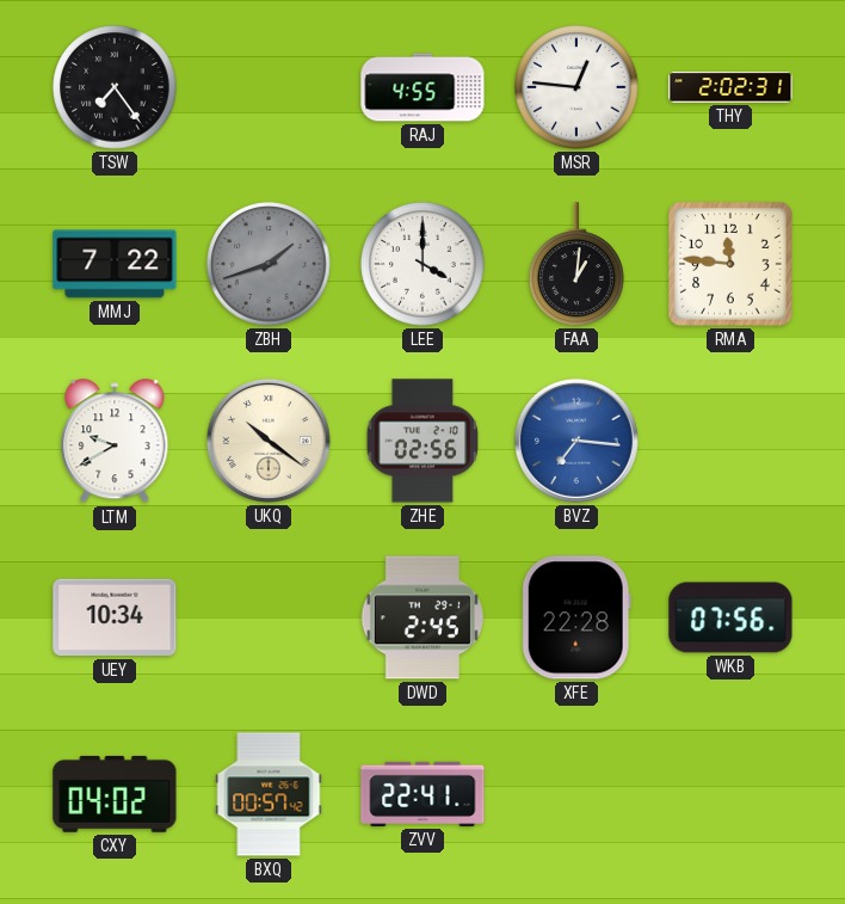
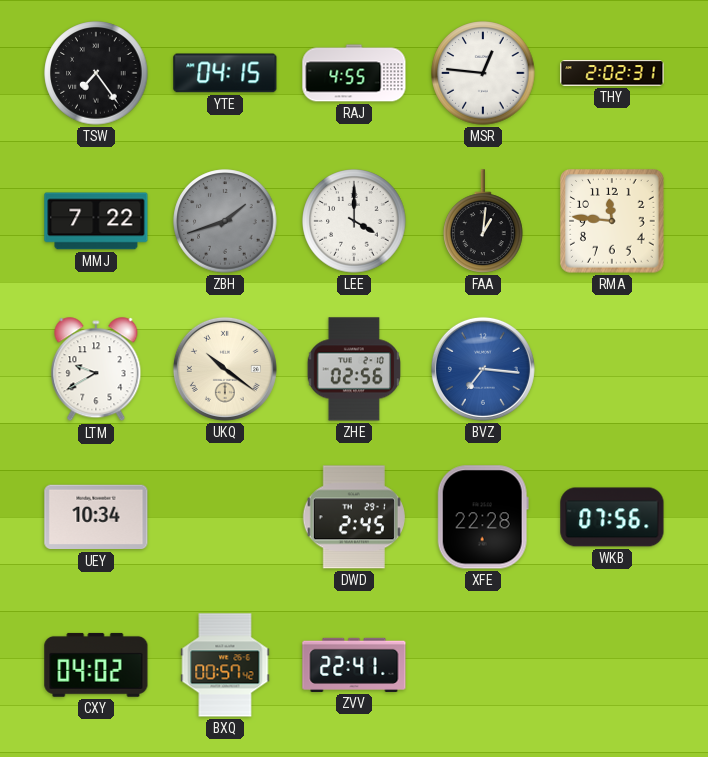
YTE: none -> 04:15 (225, 73)
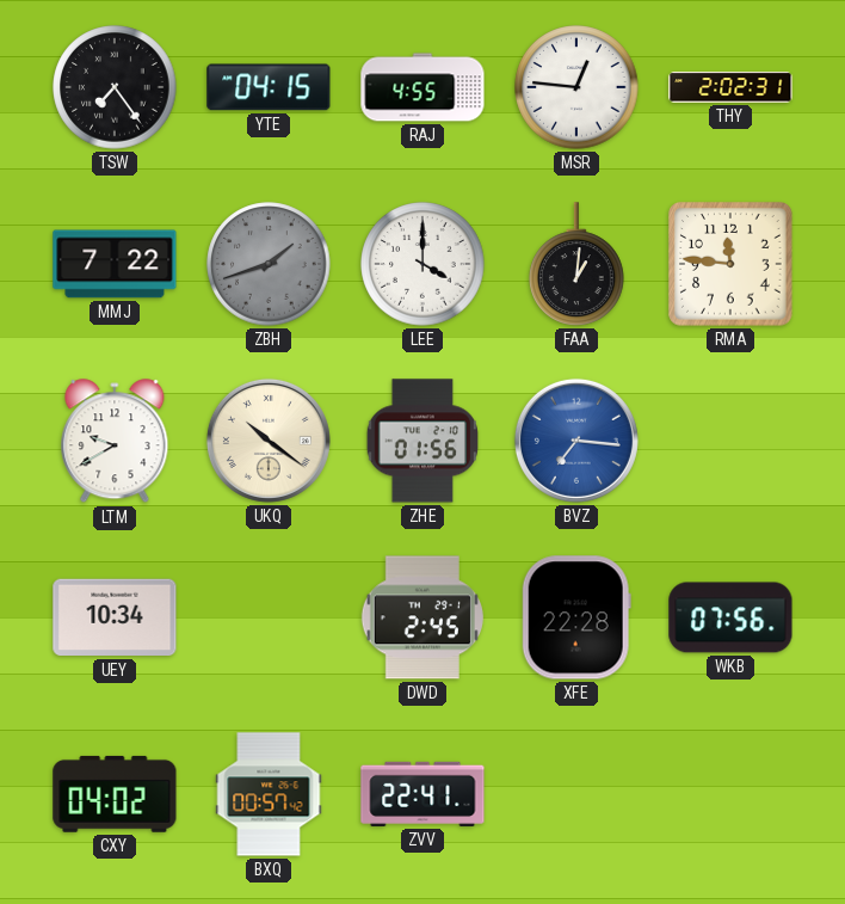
ZHE: 02:56 -> 01:56 (421, 441)
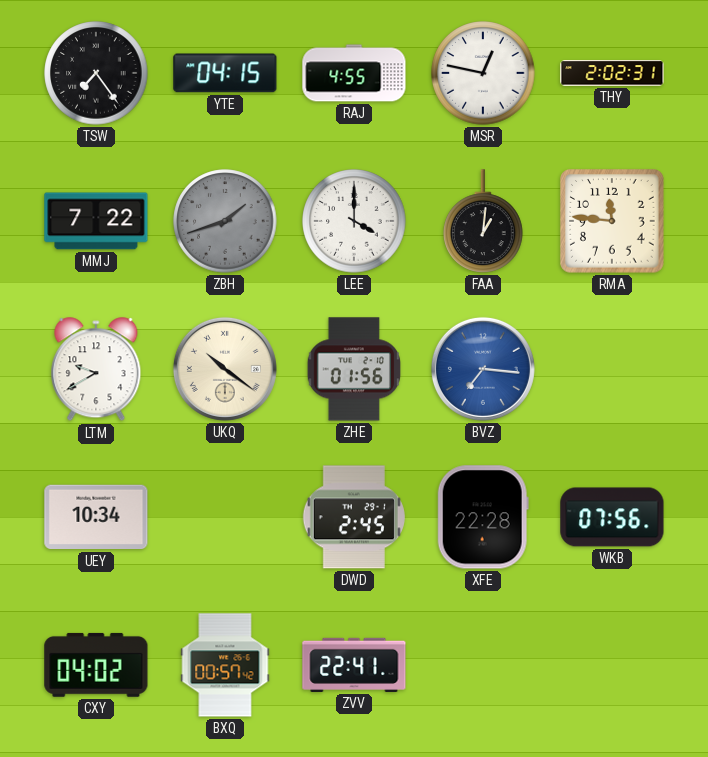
MSR: 12:46 -> 12:47 (483, 73)
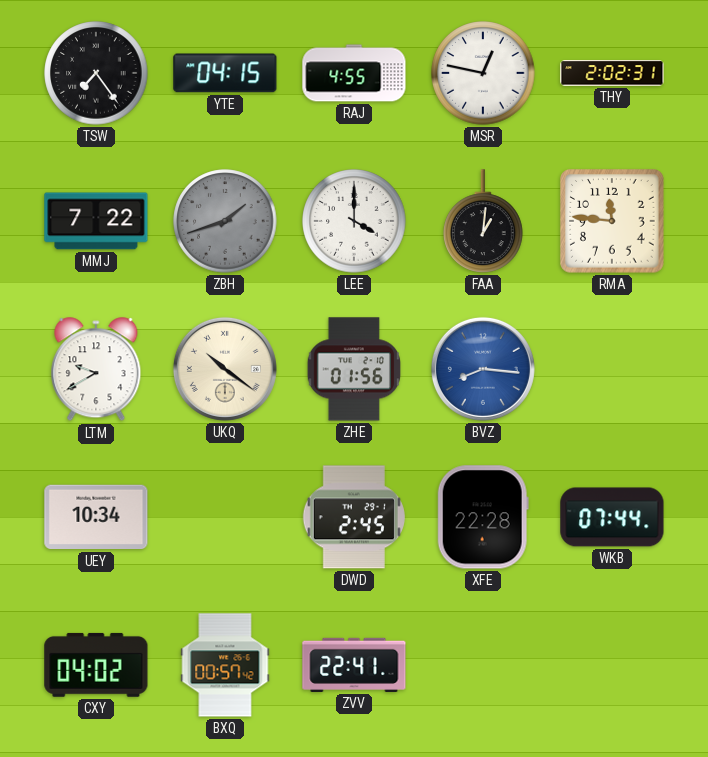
BVZ: 7:16 -> 8:16 (483, 369)
WKB: 07:56 -> 07:44 (612, 517)
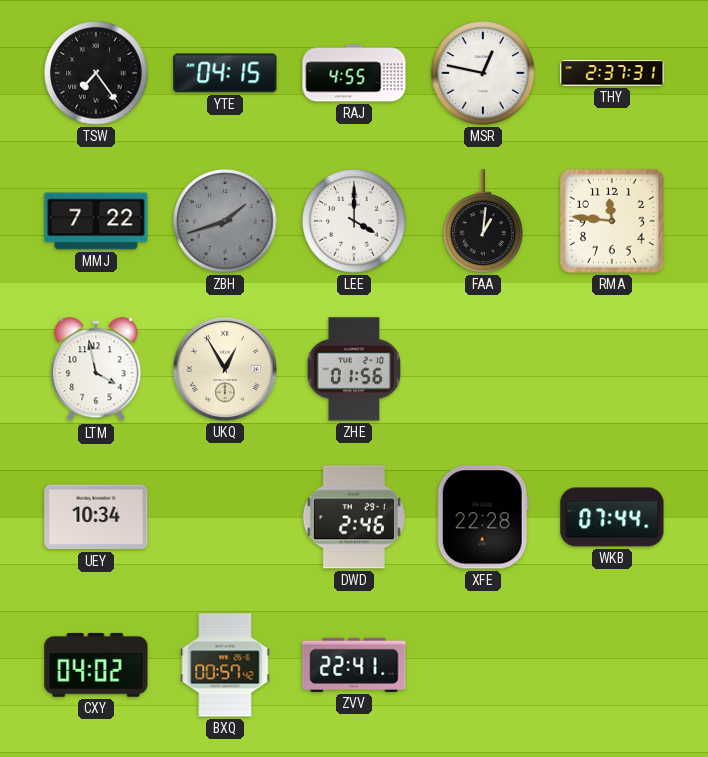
THY: 2:02 -> 2:37 (612, 73)
LTM: 9:40 -> 3:58 (96, 370)
UKQ: 10:21 -> 12:55 (225, 369)
BVZ: 8:16 -> none (483, 369)
DWD: 2:45 -> 2:46 (354, 517)
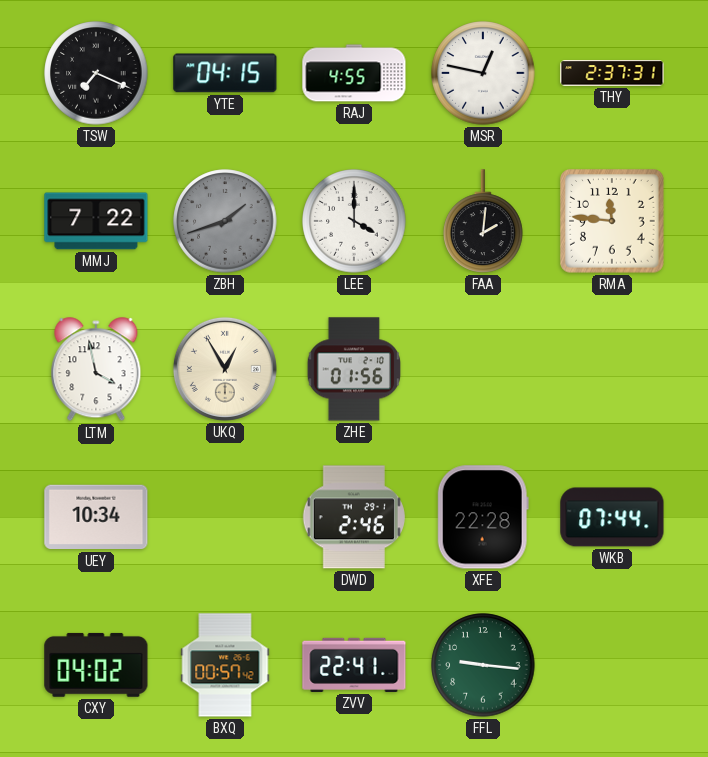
TSW: 7:24 -> 7:19 (96, 73)
FAA: 1:01 -> 2:01 (483, 221)
FFL: none -> 9:16 (483, 665)
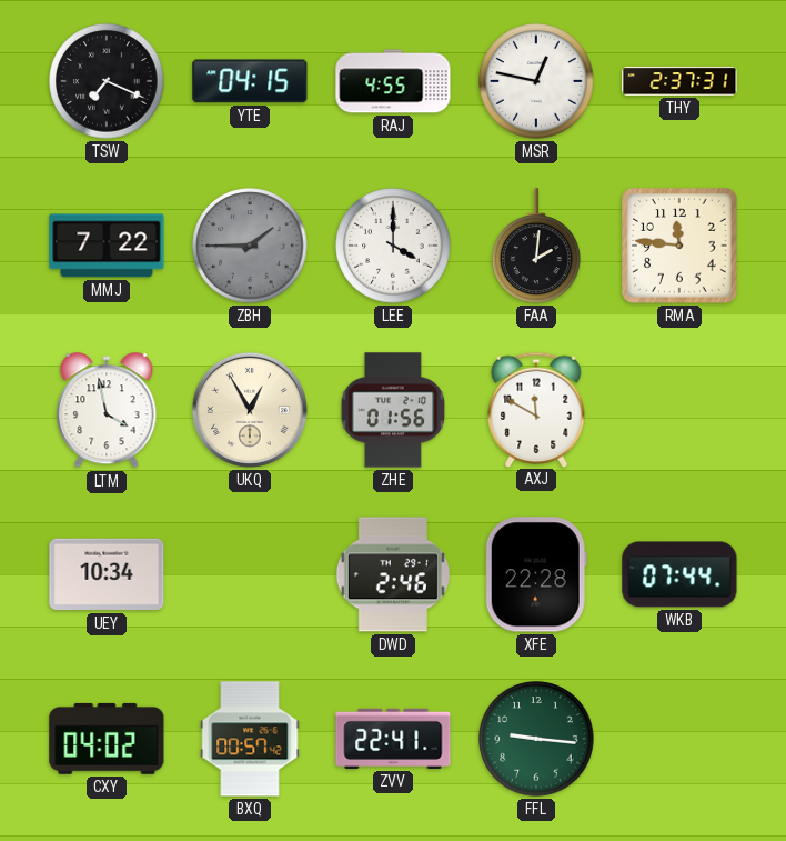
ZBH: 1:42 -> 1:45 (250, 246)
AXJ: none -> 11:50 (536, 409)
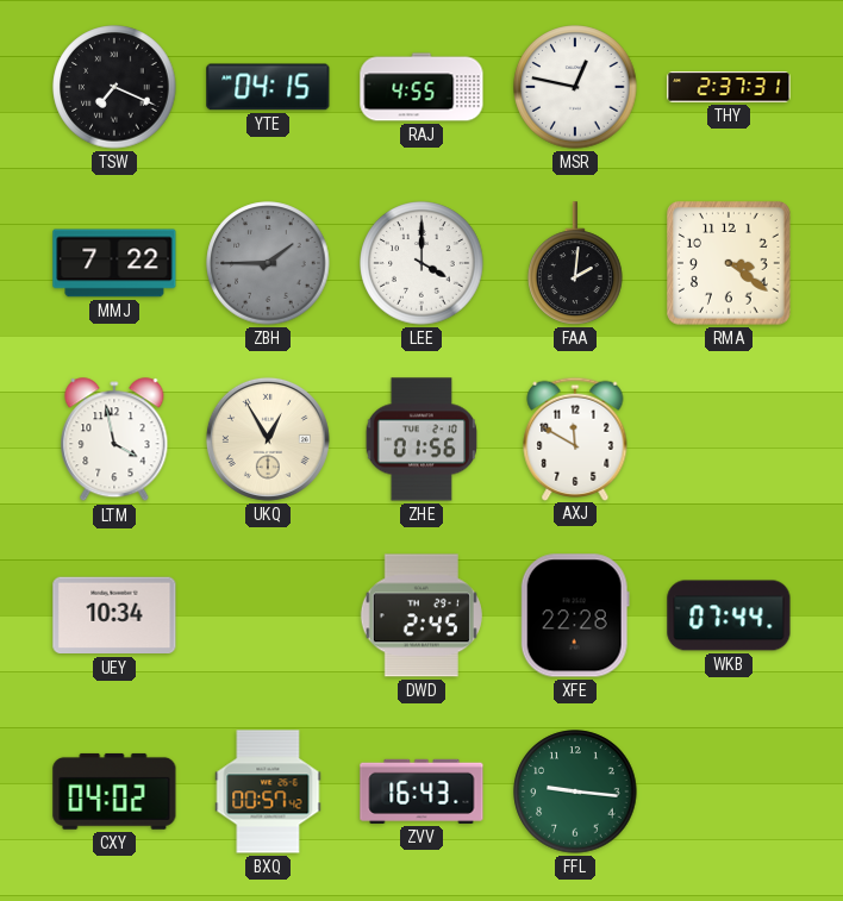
RMA: 11:46 -> 3:21 (729, 263)
DWD: 2:46 -> 2:45 (421, 615)
ZVV: 22:41 -> 16:43 (421, 791)
